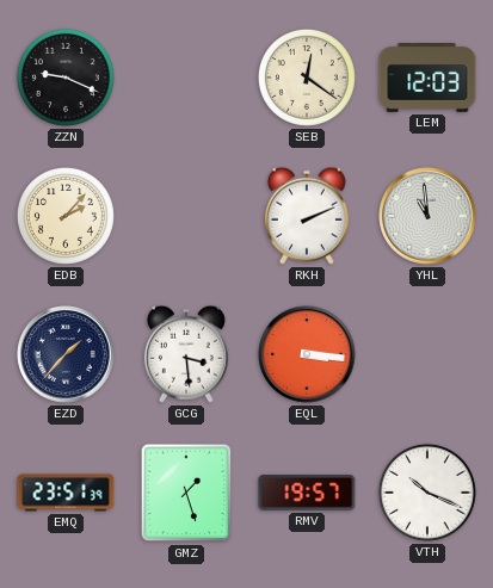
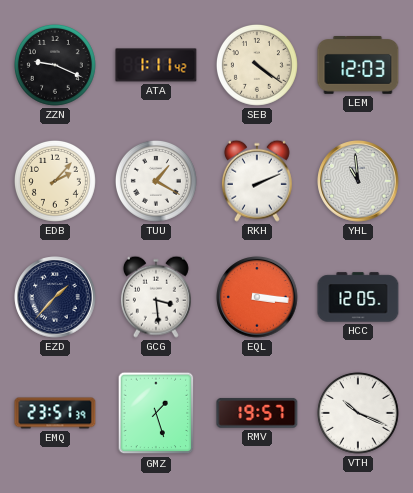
ATA: none -> 1:11 (156, 65)
SEB: 12:21 -> 4:21 (257, 65)
TUU: none -> 1:20 (156, 181)
HCC: none -> 12:05 (358, 297)
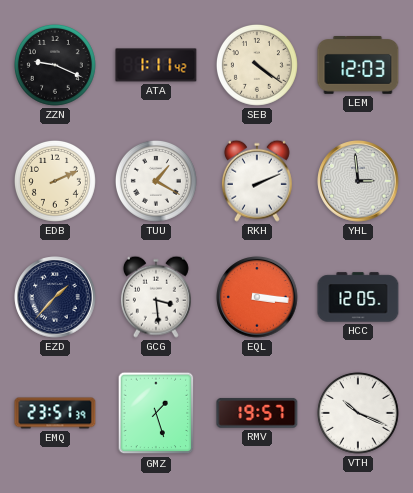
EDB: 2:07 -> 2:11 (55, 181)
YHL: 10:59 -> 2:59 (358, 181)
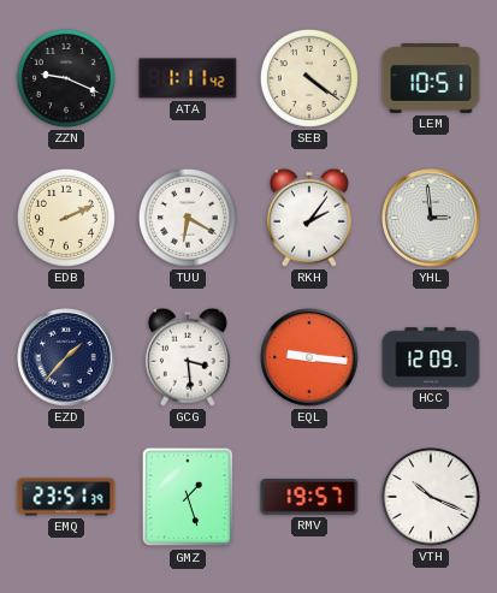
LEM: 12:03 -> 10:51 (431, 78)
TUU: 1:20 -> 6:20 (188, 218)
RKH: 2:11 -> 2:06 (309, 218)
EQL: 3:16 -> 9:16 (309, 357)
HCC: 12:05 -> 12:09 (431, 357)
